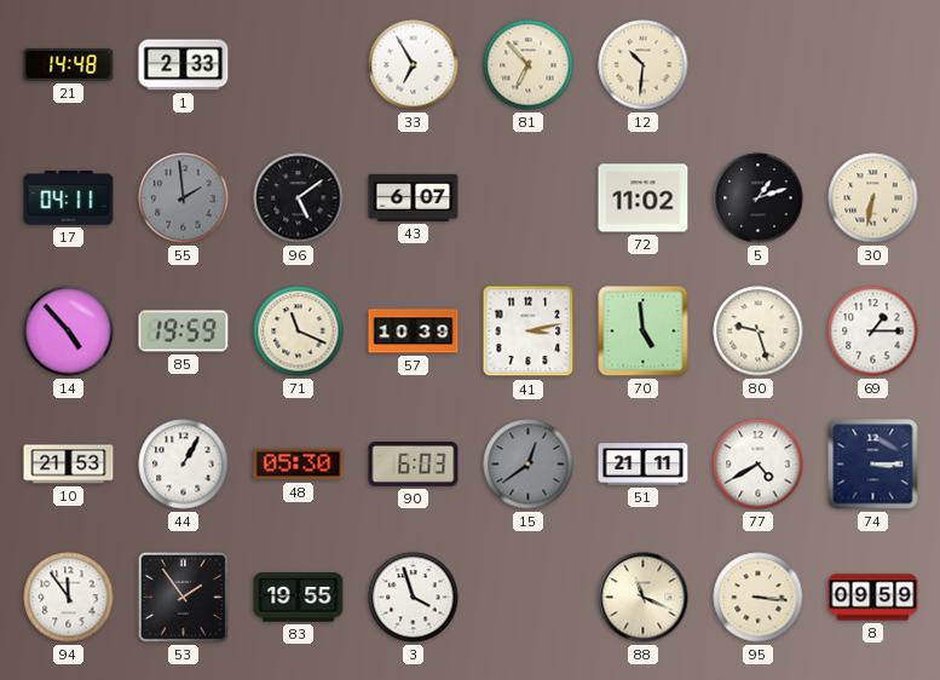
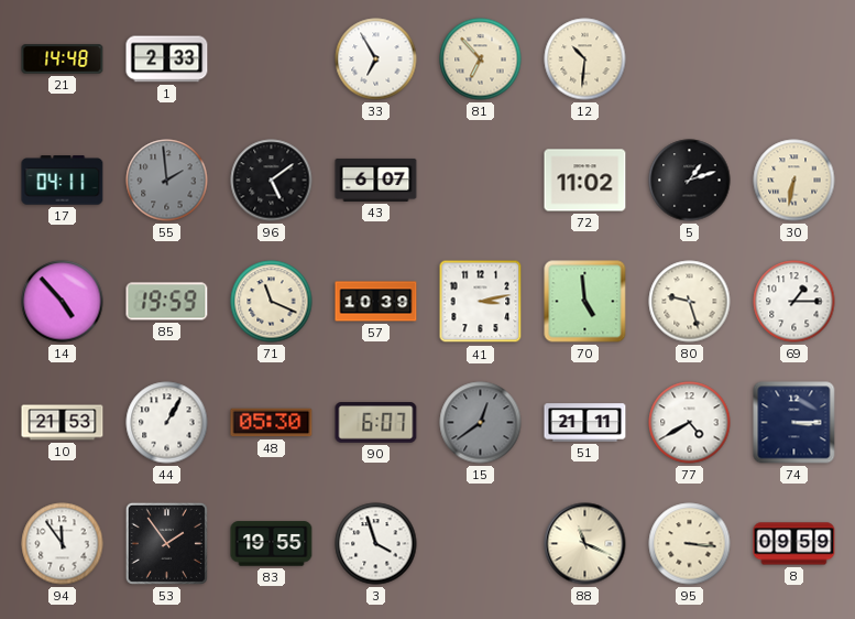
90: 6:03 -> 6:07 (376, 423)
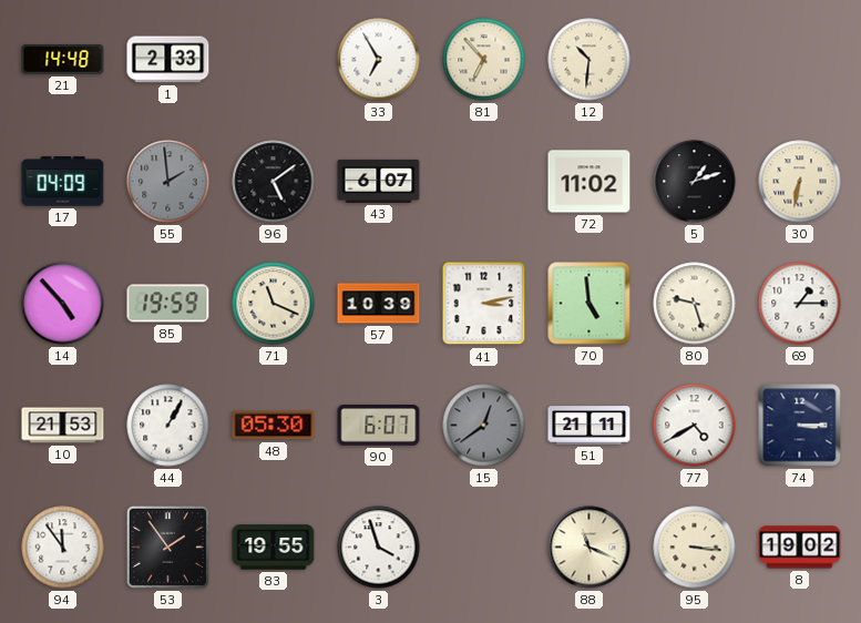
17: 04:11 -> 04:09 (63, 182)
8: 09:59 -> 19:02 (800, 548)
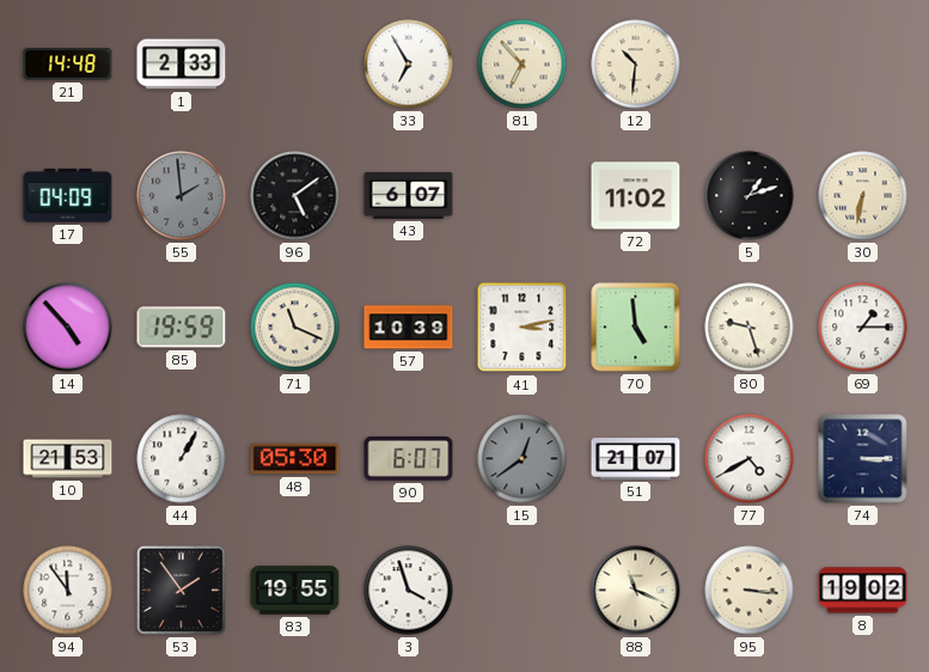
51: 21:11 -> 21:07 (636, 459)
